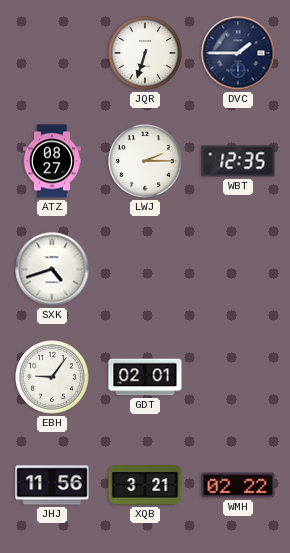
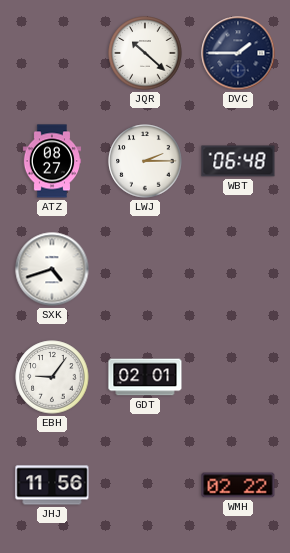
JQR: 6:33 -> 10:22 (145, 53)
WBT: 12:35 -> 06:48 (238, 161)
XQB: 3:21 -> none (145, 485)
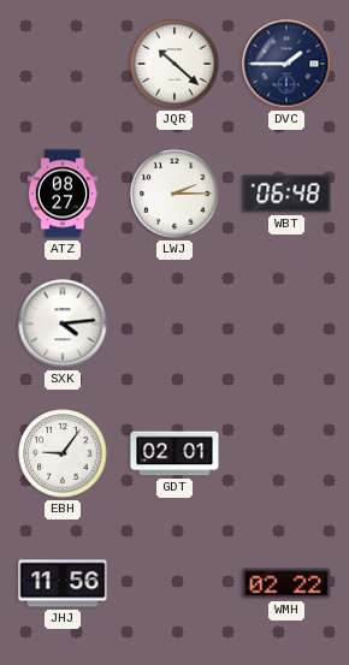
SXK: 4:42 -> 4:14 (63, 323)
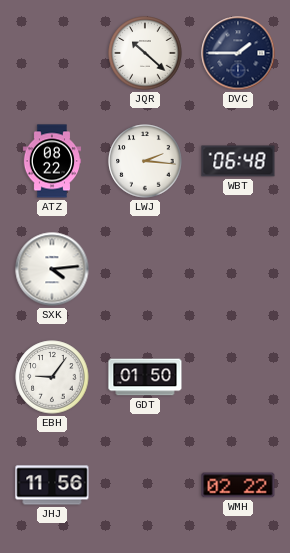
ATZ: 08:27 -> 08:22 (52, 161)
LWJ: 2:15 -> 2:16 (145, 161)
GDT: 02:01 -> 01:50 (145, 377)
